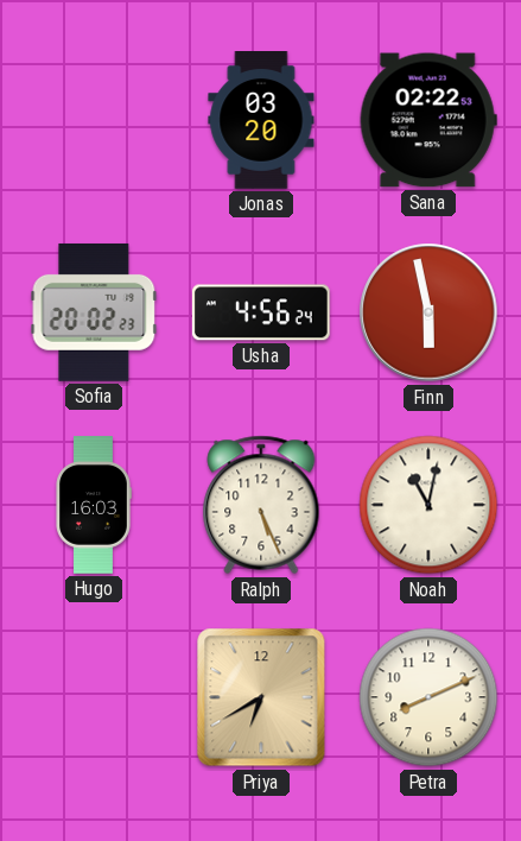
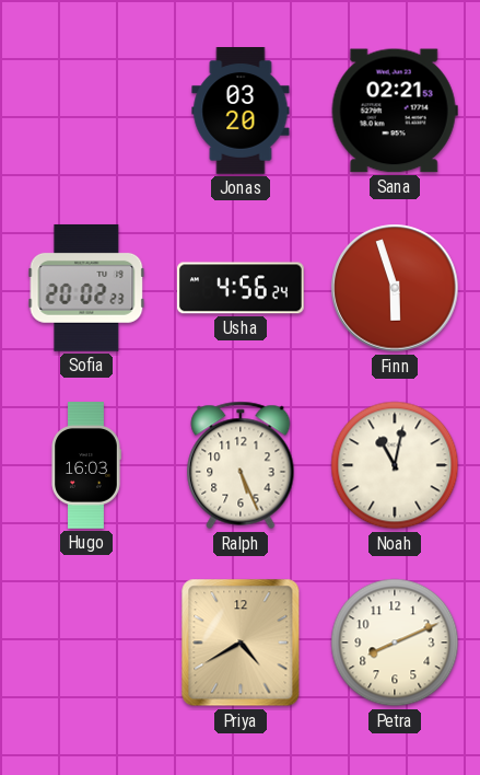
Sana: 02:22 -> 02:21 (395, 111)
Finn: 5:58 -> 5:57 (395, 288)
Priya: 6:40 -> 4:40 (241, 643)
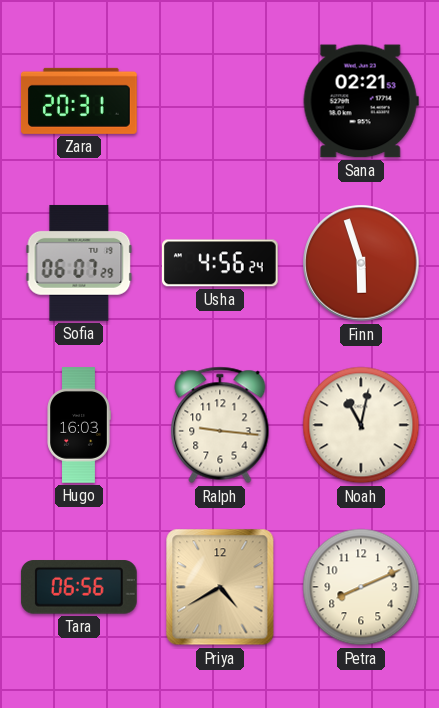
Zara: none -> 20:31 (79, 101)
Jonas: 03:20 -> none (241, 112)
Sofia: 20:02 -> 06:07 (79, 263)
Ralph: 5:26 -> 9:16 (220, 425)
Tara: none -> 06:56 (79, 587)
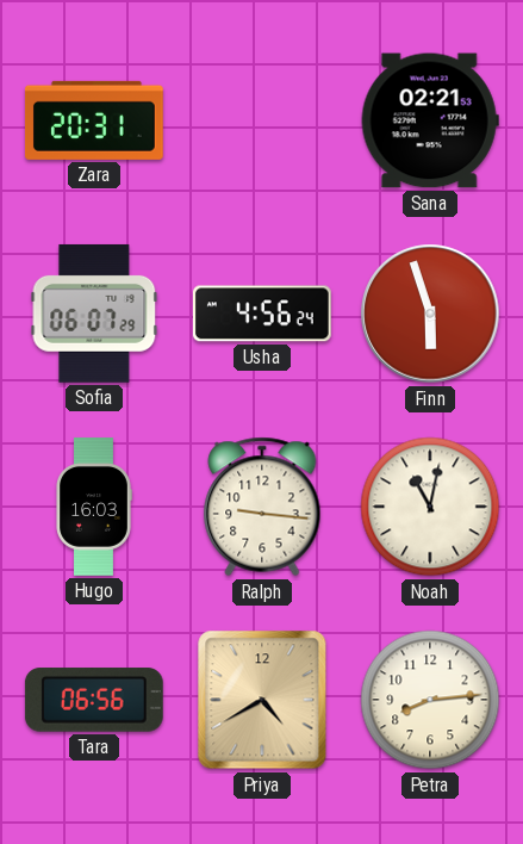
Petra: 8:11 -> 8:14 (430, 700)
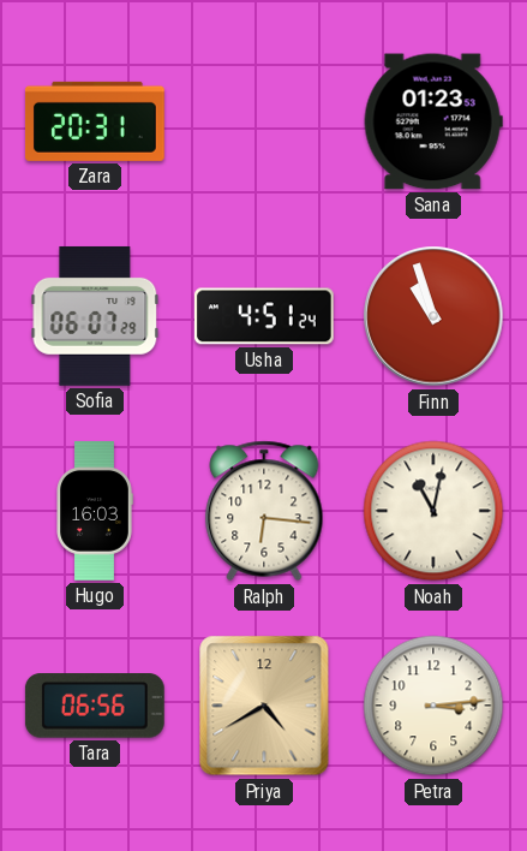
Sana: 02:21 -> 01:23 (433, 121)
Usha: 4:56 -> 4:51 (264, 316)
Finn: 5:57 -> 10:57 (433, 316)
Ralph: 9:16 -> 6:16 (264, 511)
Petra: 8:14 -> 3:14 (433, 706)
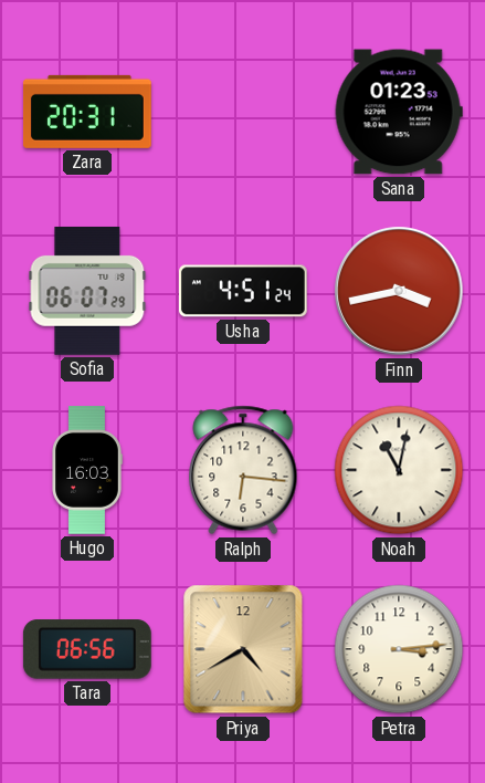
Finn: 10:57 -> 3:43 (399, 291)
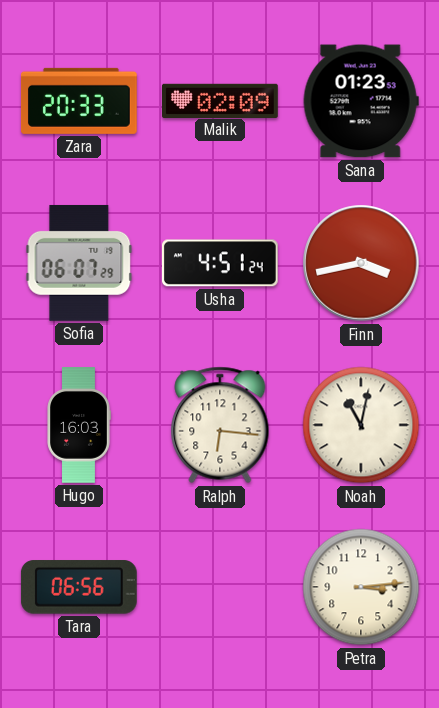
Zara: 20:31 -> 20:33 (79, 101)
Malik: none -> 02:09 (221, 100)
Priya: 4:40 -> none (243, 649)
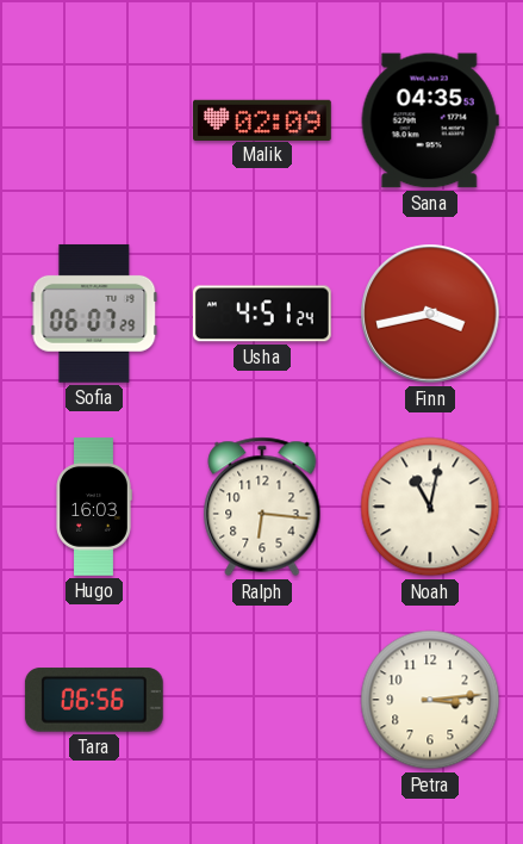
Zara: 20:33 -> none (79, 101)
Sana: 01:23 -> 04:35 (430, 120)
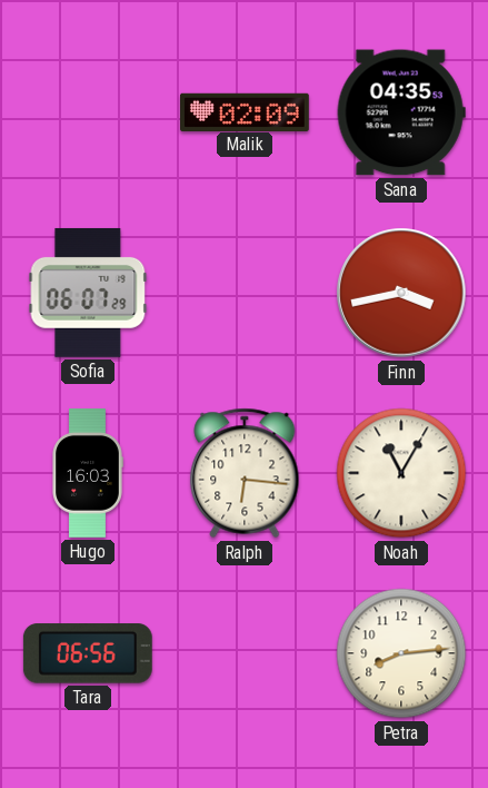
Usha: 4:51 -> none (262, 314)
Noah: 11:02 -> 11:05 (401, 473)
Petra: 3:14 -> 8:14 (401, 653)
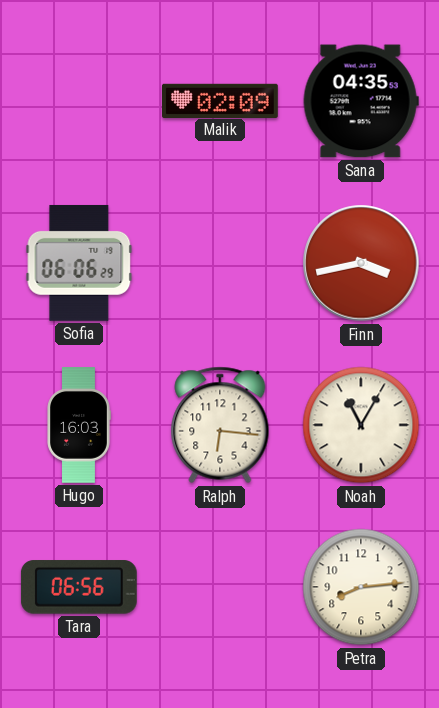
Sofia: 06:07 -> 06:06 (79, 263)
